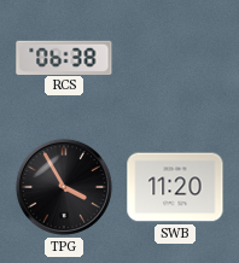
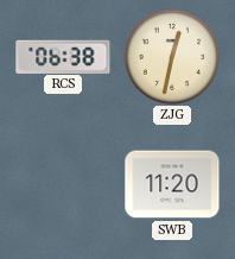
ZJG: none -> 12:32 (171, 56)
TPG: 3:55 -> none (64, 187)
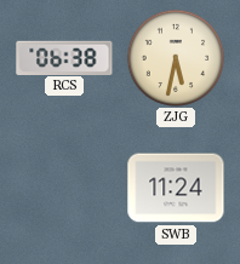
ZJG: 12:32 -> 5:32 (175, 57)
SWB: 11:20 -> 11:24 (176, 188)
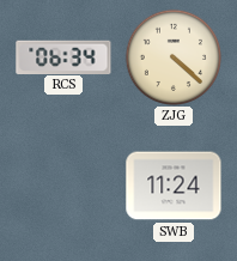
RCS: 06:38 -> 06:34 (63, 56)
ZJG: 5:32 -> 4:22 (172, 56)
